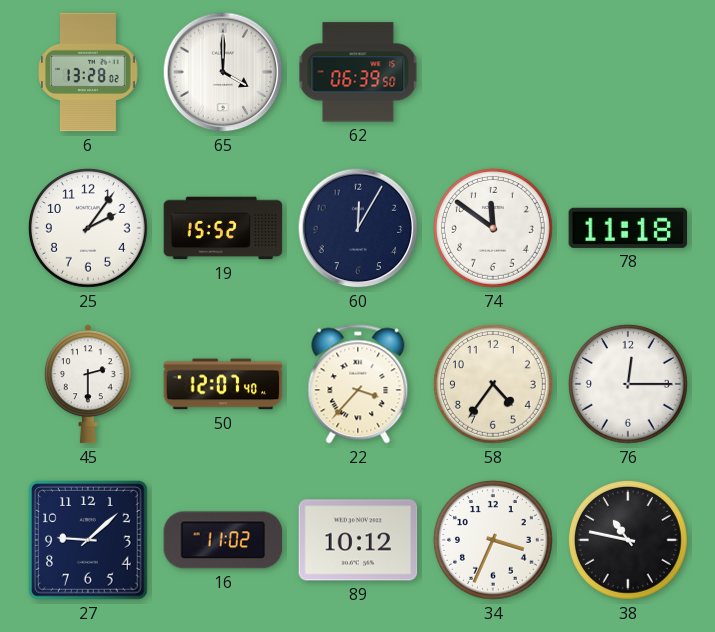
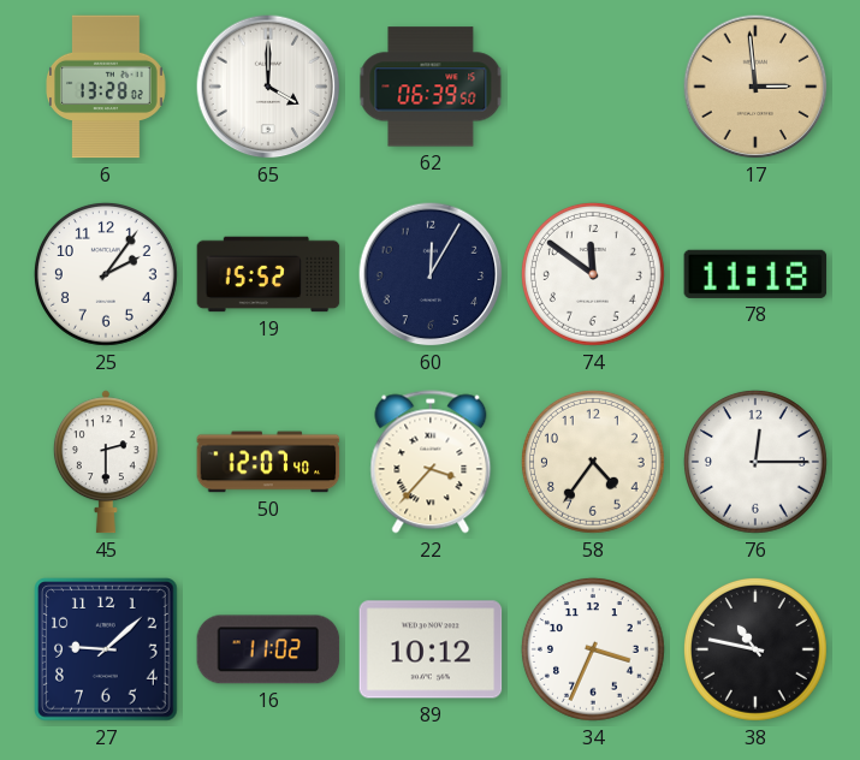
17: none -> 2:59 (755, 87)
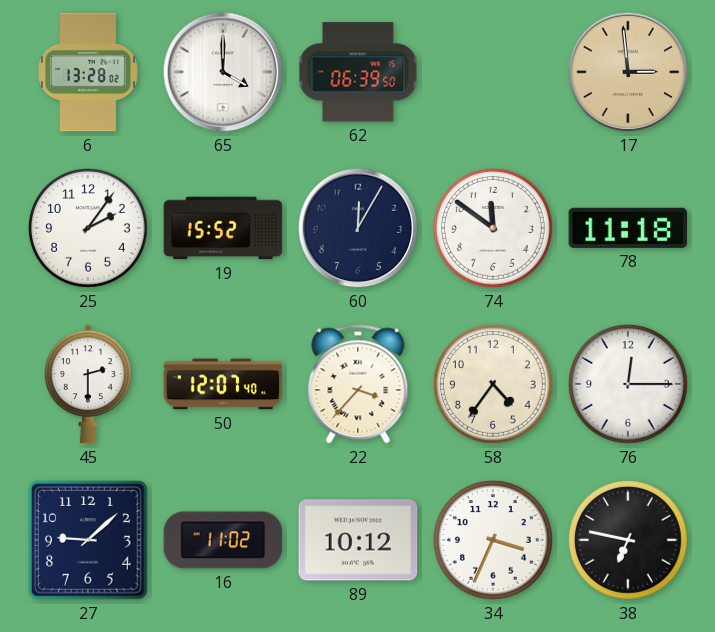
38: 10:47 -> 6:47 (628, 540)
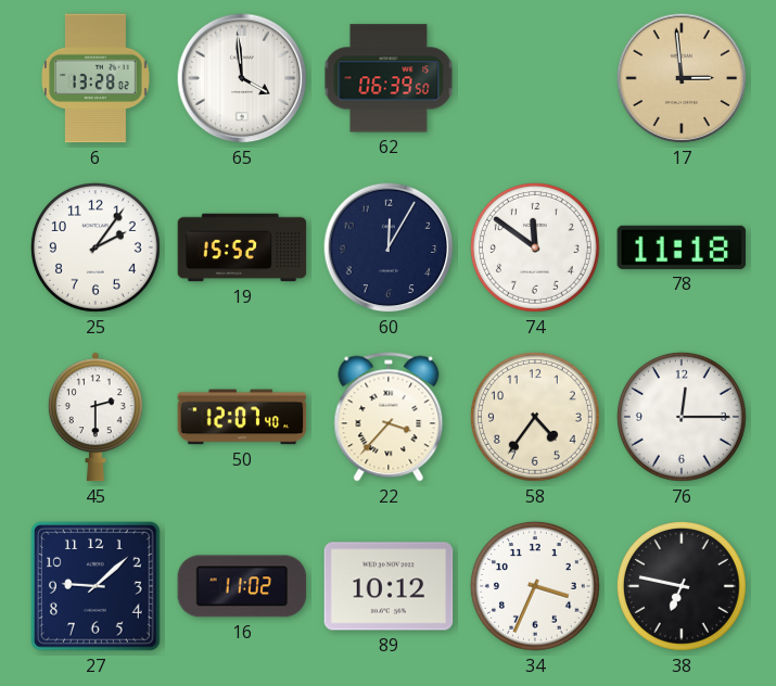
65: 4:00 -> 3:59 (242, 78)
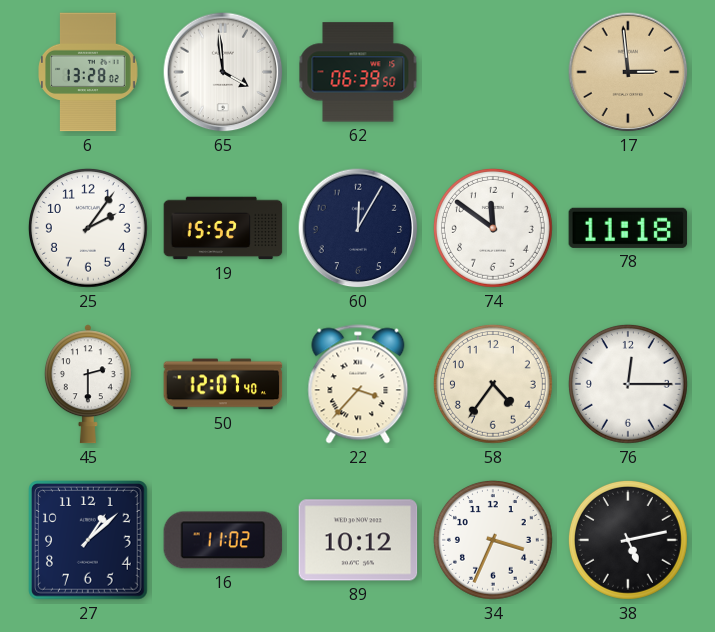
27: 9:08 -> 1:08 (89, 541)
38: 6:47 -> 5:13 (628, 540)
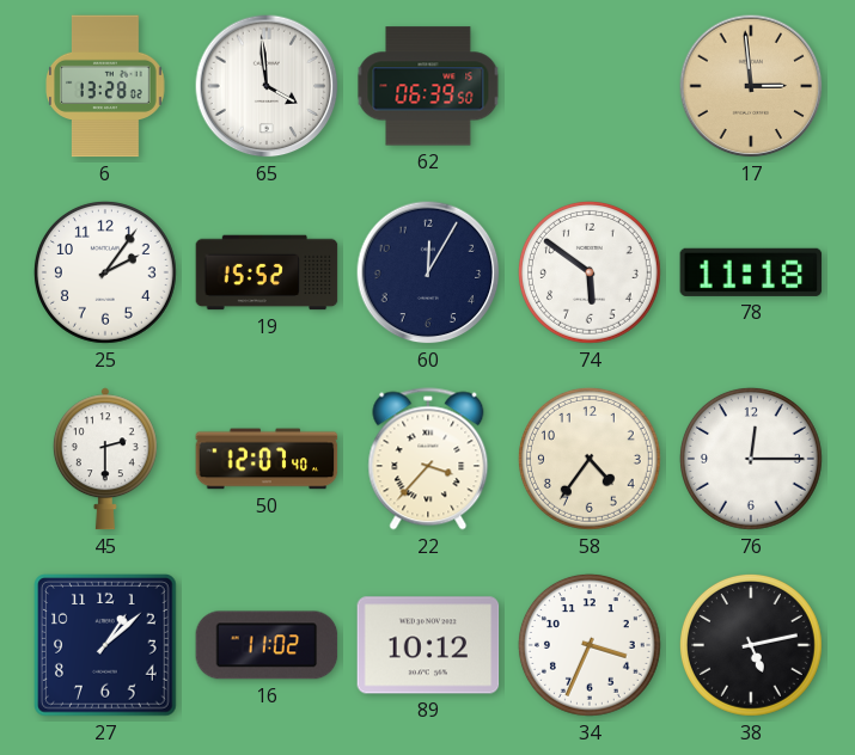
74: 11:51 -> 5:51 (590, 272)
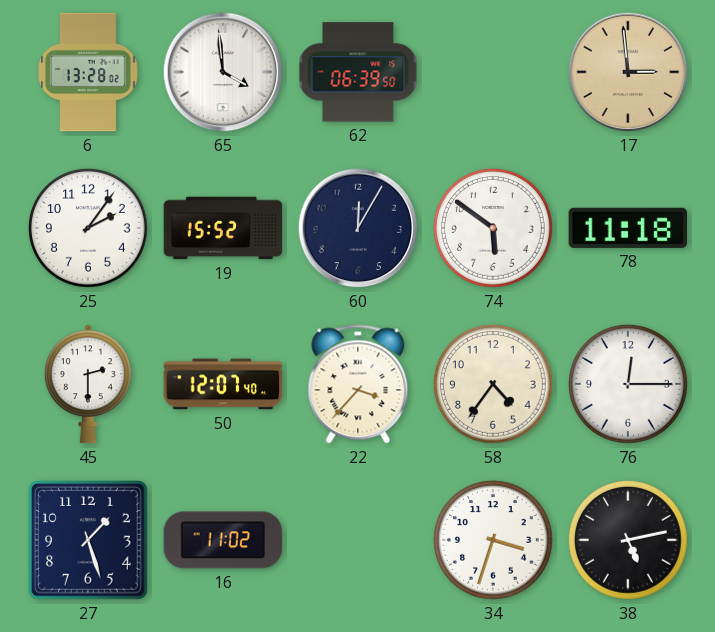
27: 1:08 -> 1:27 (89, 541)
89: 10:12 -> none (428, 645)
34: 3:34 -> 3:33 (493, 540)
